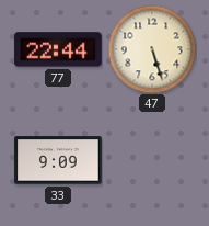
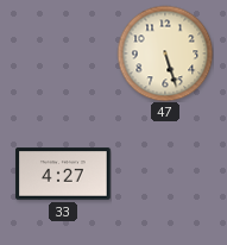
77: 22:44 -> none (58, 49)
33: 9:09 -> 4:27 (63, 174)
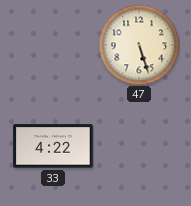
33: 4:27 -> 4:22 (53, 146)
